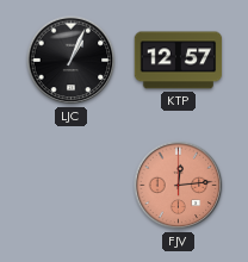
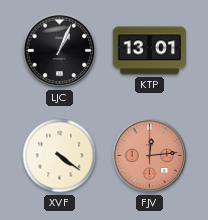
KTP: 12:57 -> 13:01 (150, 51)
XVF: none -> 4:21 (60, 156)
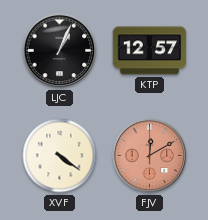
KTP: 13:01 -> 12:57 (150, 51)
FJV: 12:14 -> 12:10 (150, 156)
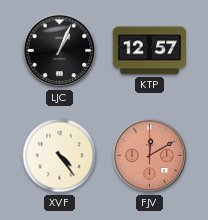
XVF: 4:21 -> 4:24 (60, 156)
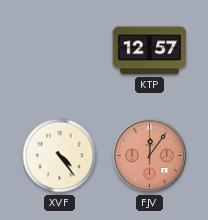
LJC: 1:04 -> none (60, 51)
FJV: 12:10 -> 12:06 (150, 156)
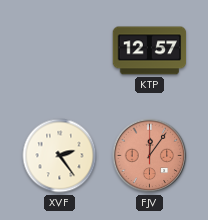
XVF: 4:24 -> 2:24 (60, 156)
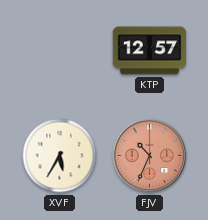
XVF: 2:24 -> 5:35 (60, 156)
FJV: 12:06 -> 10:34 (150, 156)
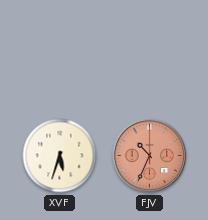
KTP: 12:57 -> none (150, 51)
XVF: 5:35 -> 5:33 (60, 156)
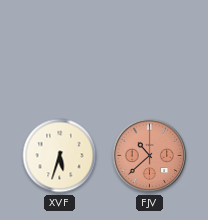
FJV: 10:34 -> 10:38 (150, 156)
